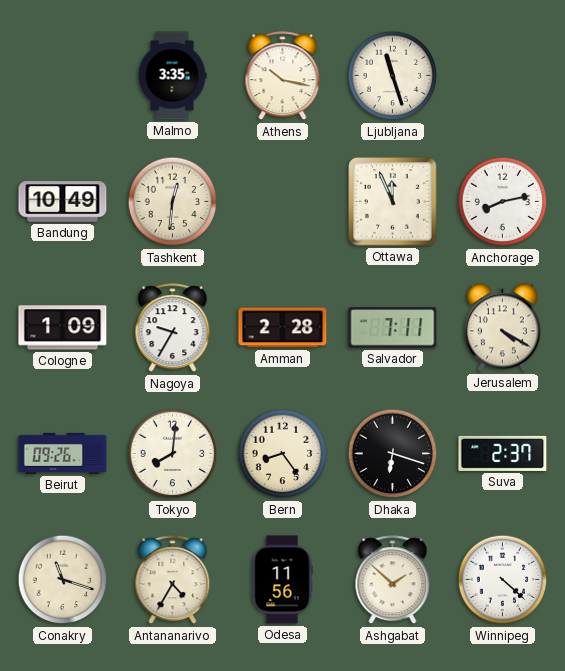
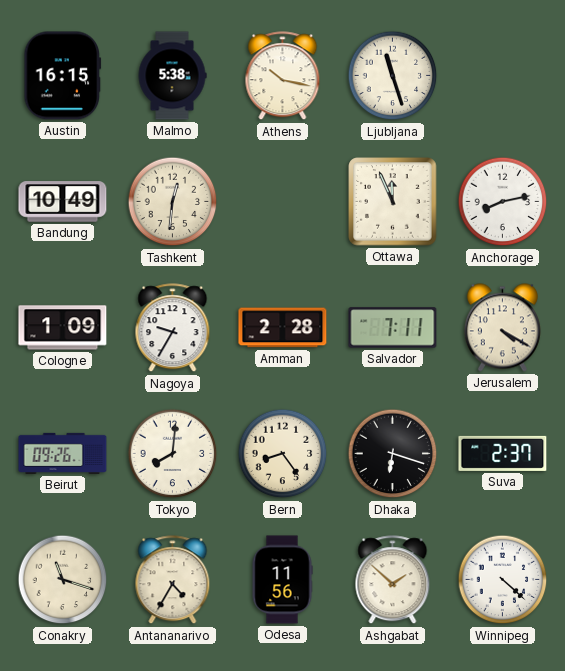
Austin: none -> 16:15 (63, 76)
Malmo: 3:35 -> 5:38 (172, 76)
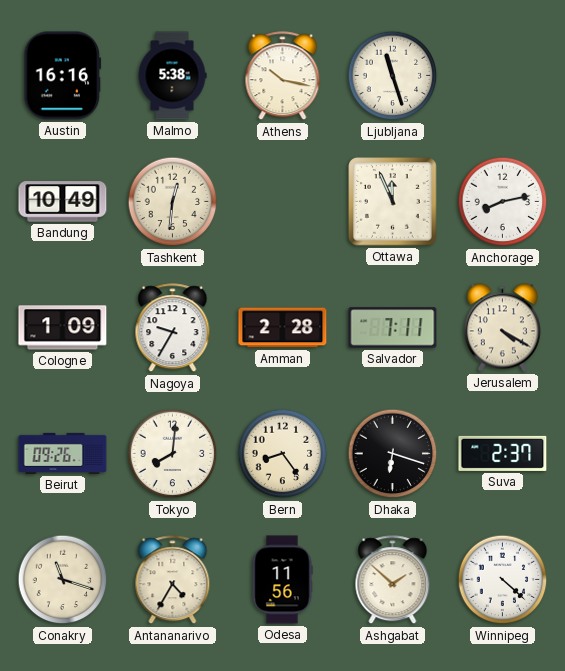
Austin: 16:15 -> 16:16 (63, 76)
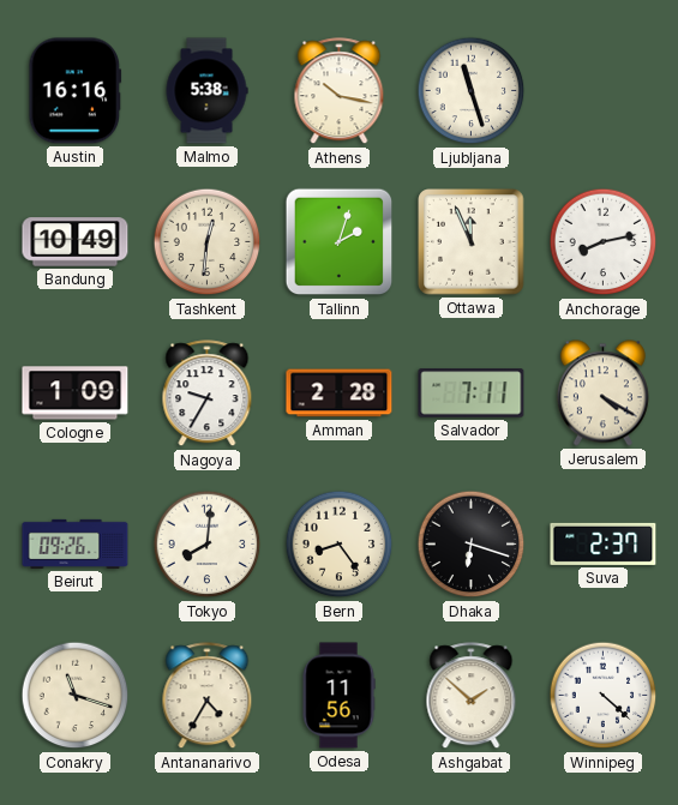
Tallinn: none -> 2:03 (340, 242)
